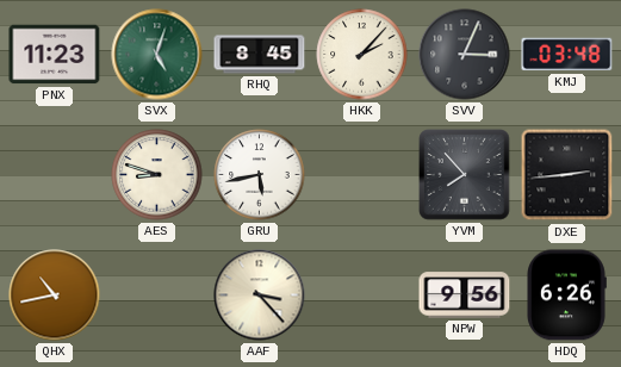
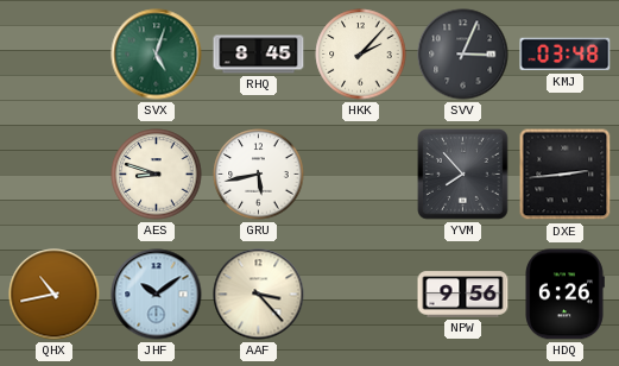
PNX: 11:23 -> none (55, 55)
JHF: none -> 10:09 (157, 295)
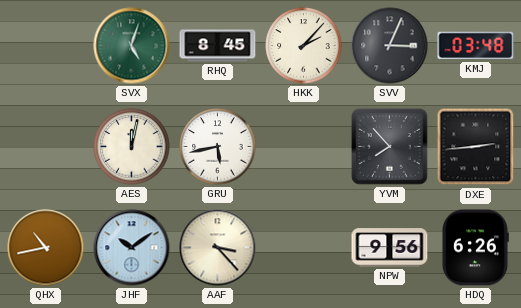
AES: 8:48 -> 12:02 (132, 147)
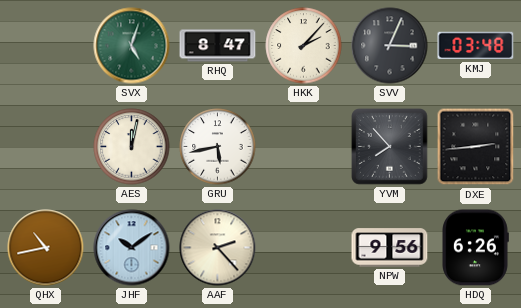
RHQ: 8:45 -> 8:47 (218, 46)
AAF: 3:23 -> 2:23 (218, 248)
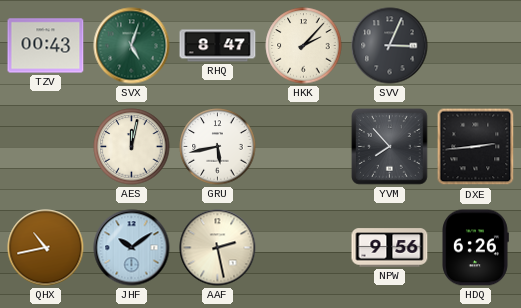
TZV: none -> 00:43 (46, 46)
KMJ: 03:48 -> none (476, 46)
AAF: 2:23 -> 2:28 (218, 248)
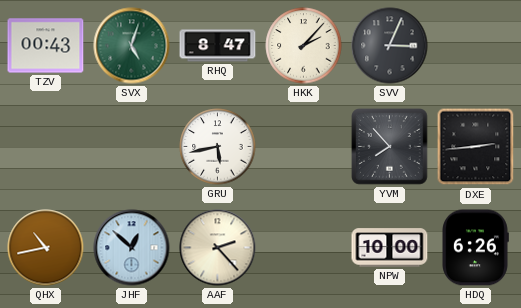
AES: 12:02 -> none (132, 147)
JHF: 10:09 -> 12:52 (132, 248)
AAF: 2:28 -> 2:23 (218, 248)
NPW: 9:56 -> 10:00 (390, 248)
